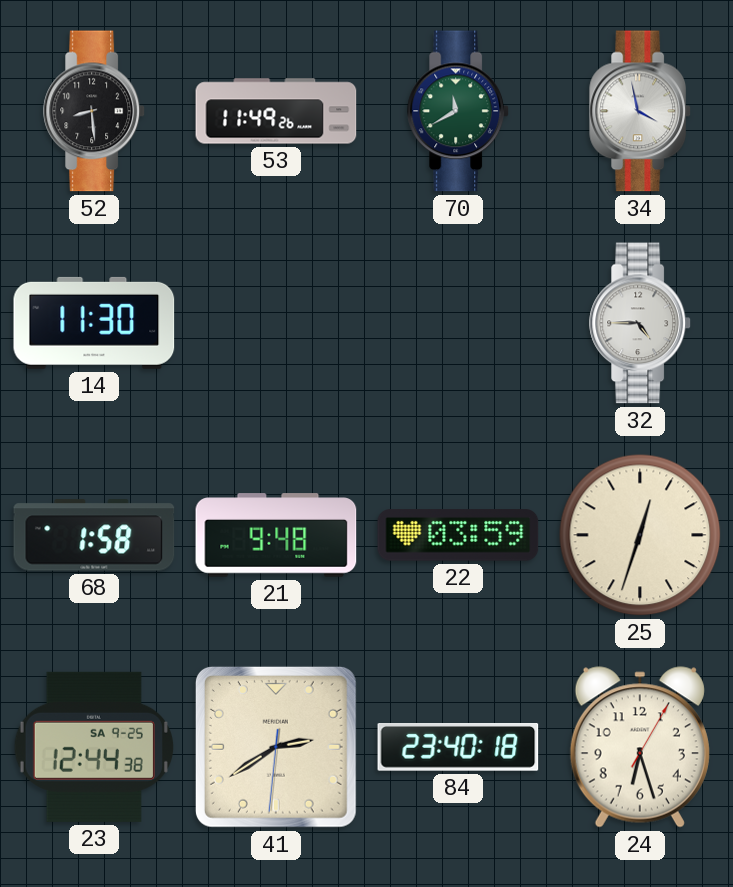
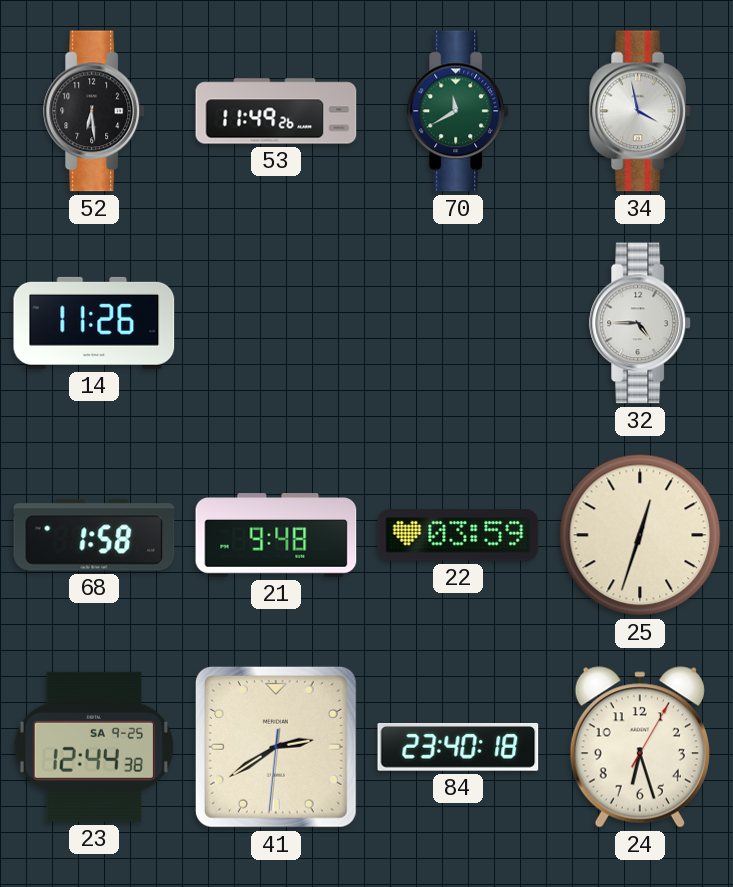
52: 8:29 -> 6:29 (95, 111)
14: 11:30 -> 11:26 (94, 323)
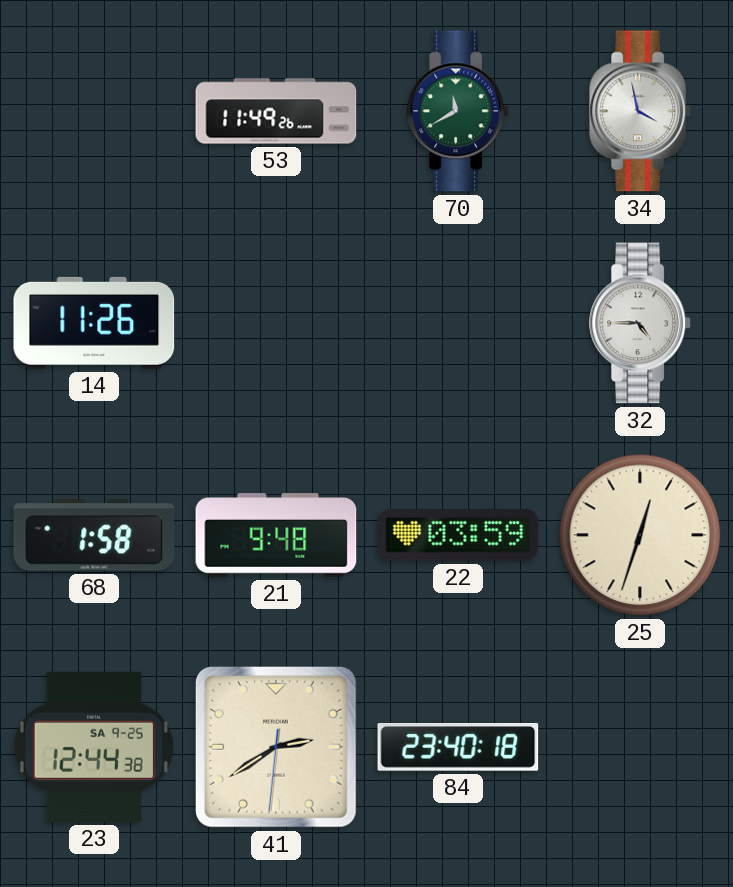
52: 6:29 -> none (95, 111)
24: 6:27 -> none (640, 747)
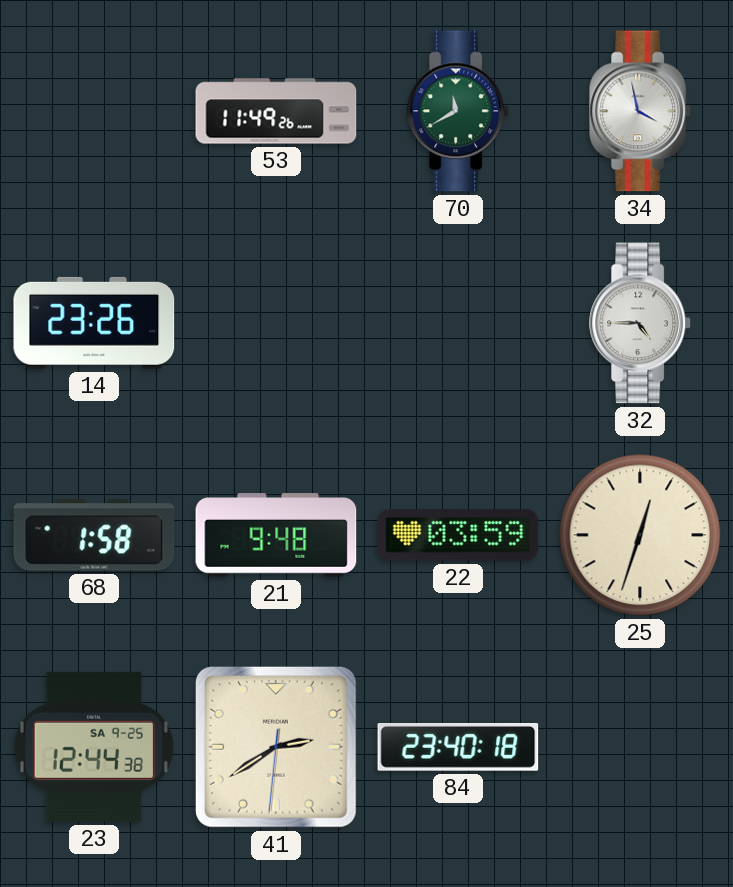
14: 11:26 -> 23:26 (94, 323)
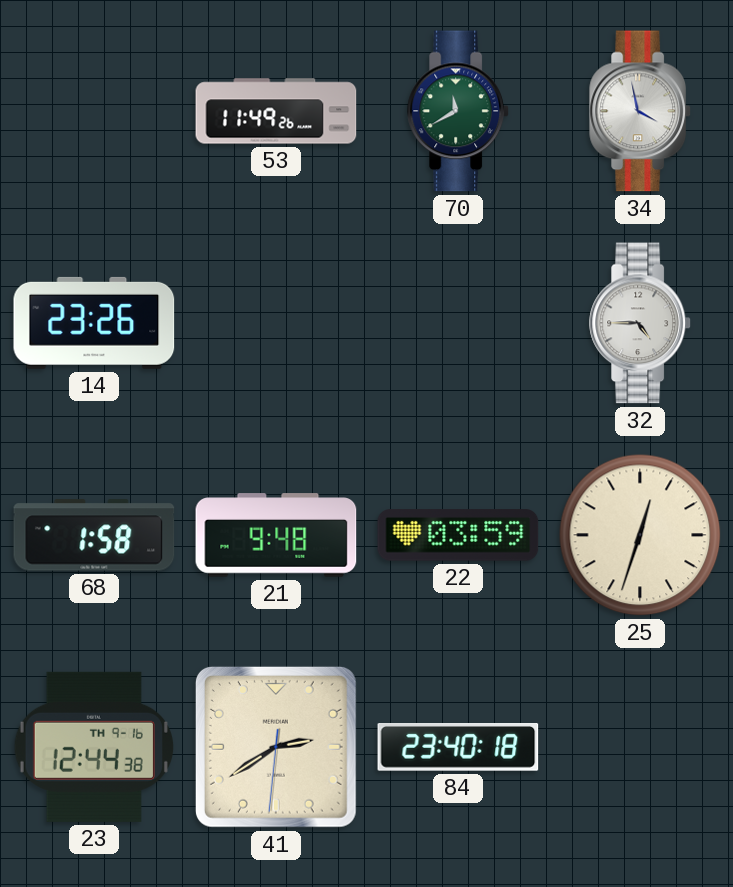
23 date: SA 9-25 -> TH 9-16 (94, 747)
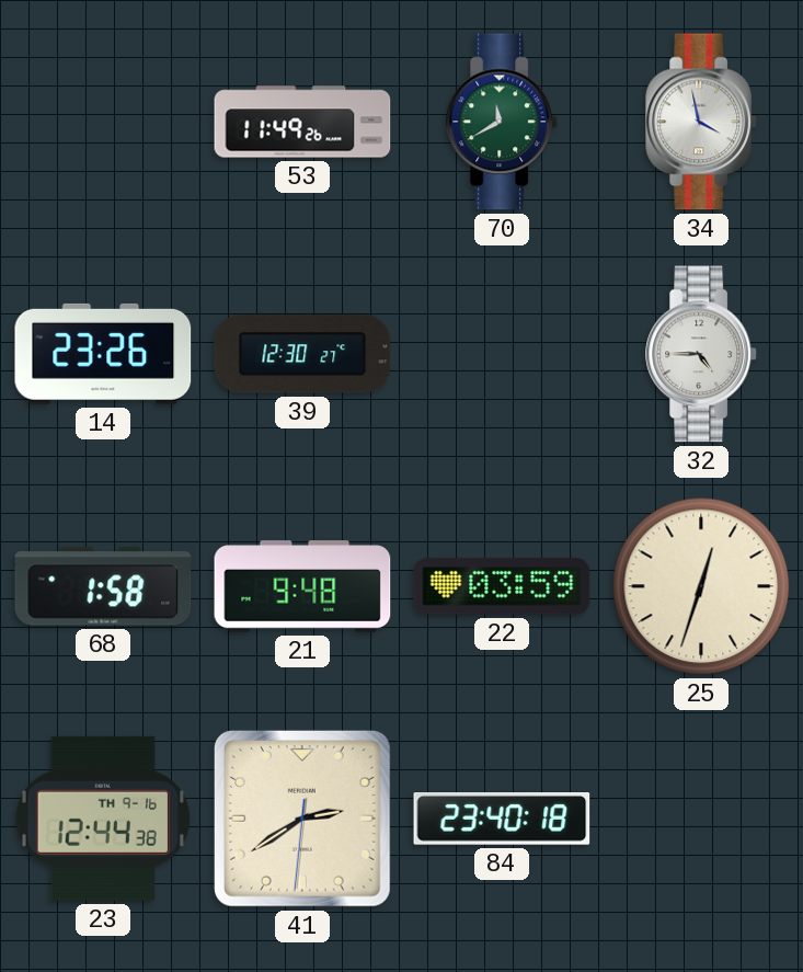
39: none -> 12:30 (302, 354)
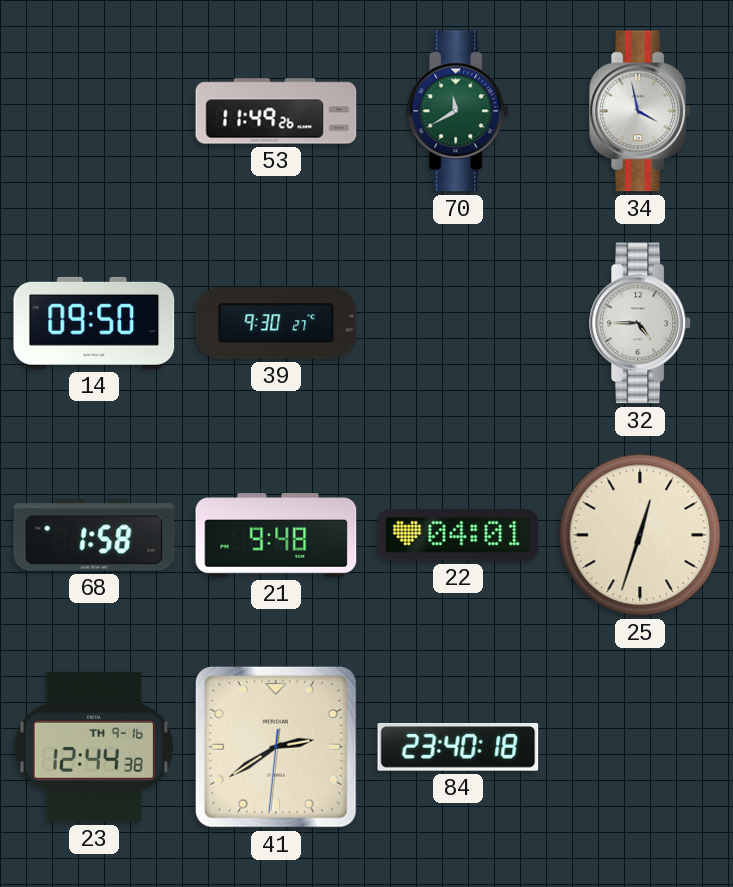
14: 23:26 -> 09:50 (94, 323)
39: 12:30 -> 9:30 (276, 323)
22: 03:59 -> 04:01 (458, 535)
